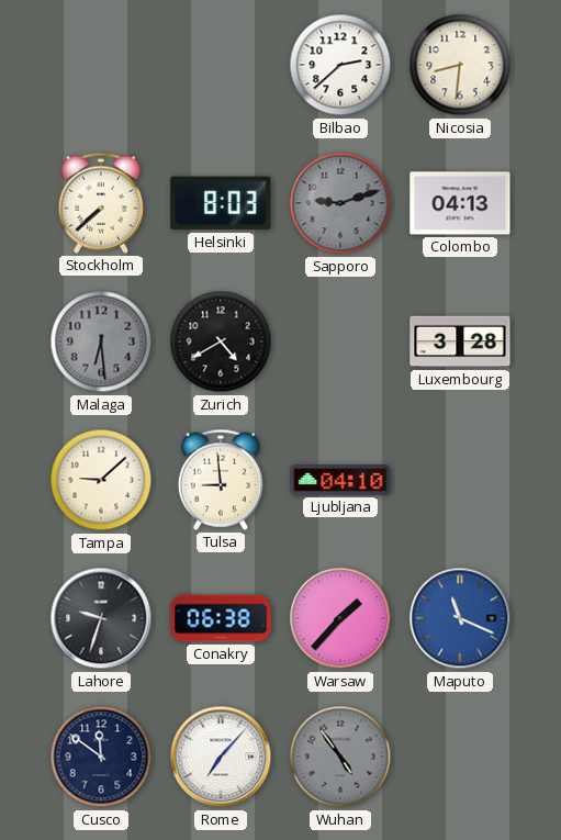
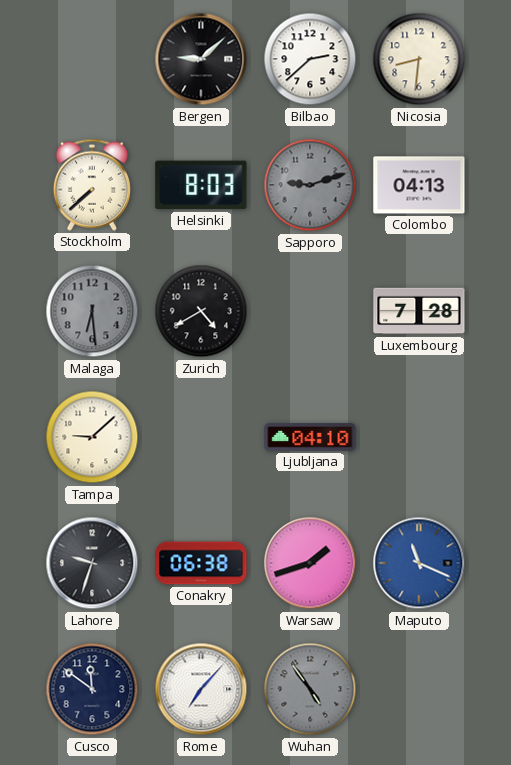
Bergen: none -> 9:08 (201, 59)
Luxembourg: 3:28 -> 7:28 (419, 311)
Tulsa: 8:59 -> none (221, 480)
Warsaw: 1:37 -> 1:42 (310, 563)
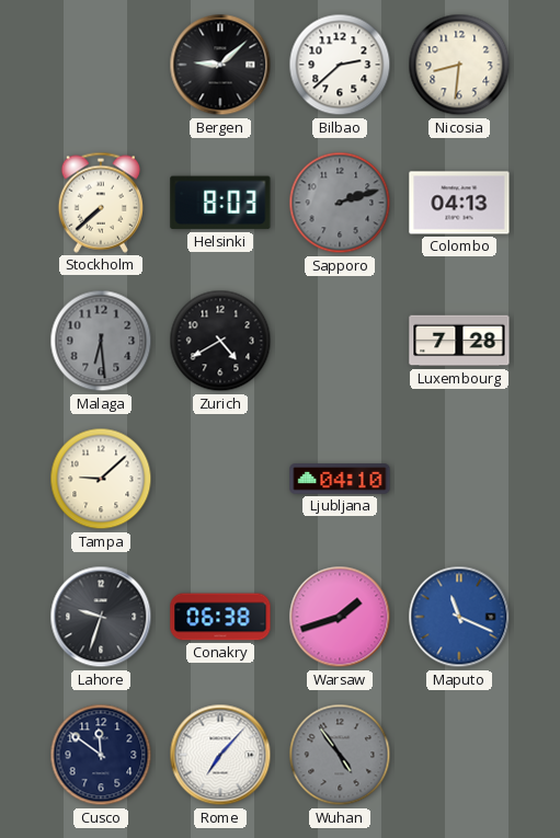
Sapporo: 9:12 -> 2:12 (340, 203)
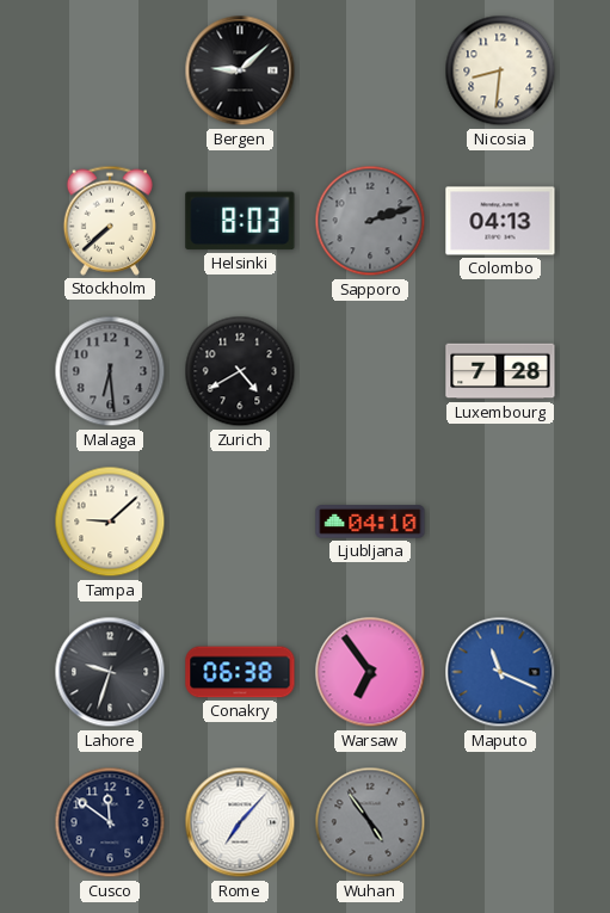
Bilbao: 2:38 -> none (340, 65)
Warsaw: 1:42 -> 6:54 (370, 672)
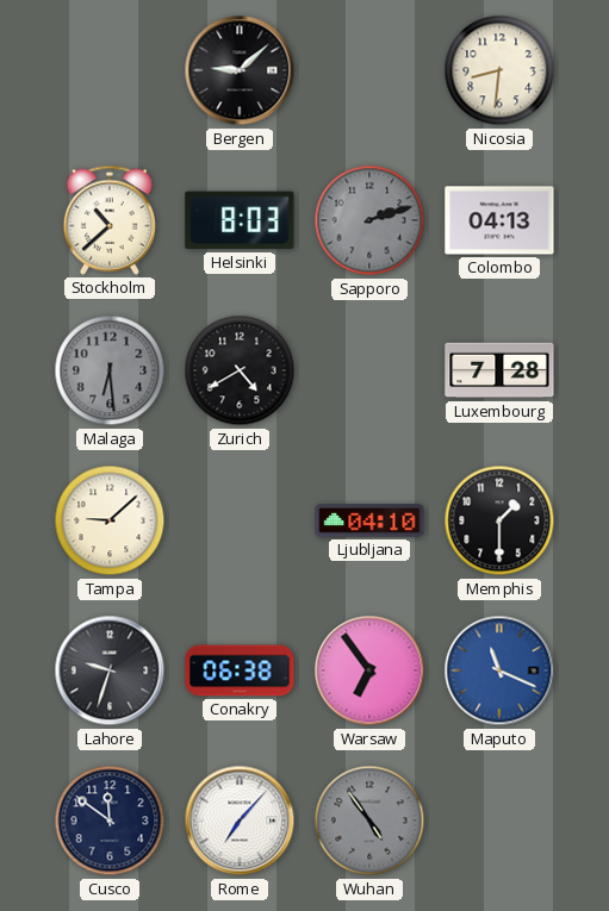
Stockholm: 7:38 -> 10:38 (110, 220)
Memphis: none -> 1:30 (499, 520)
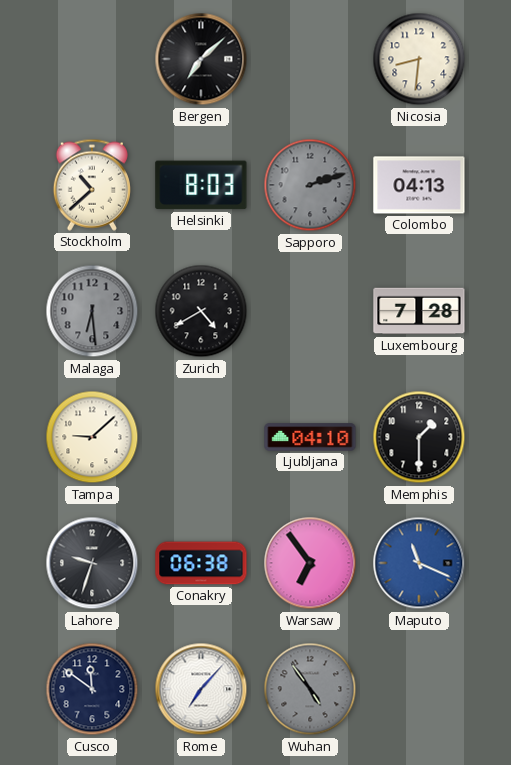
Bergen: 9:08 -> 7:08 (201, 59)
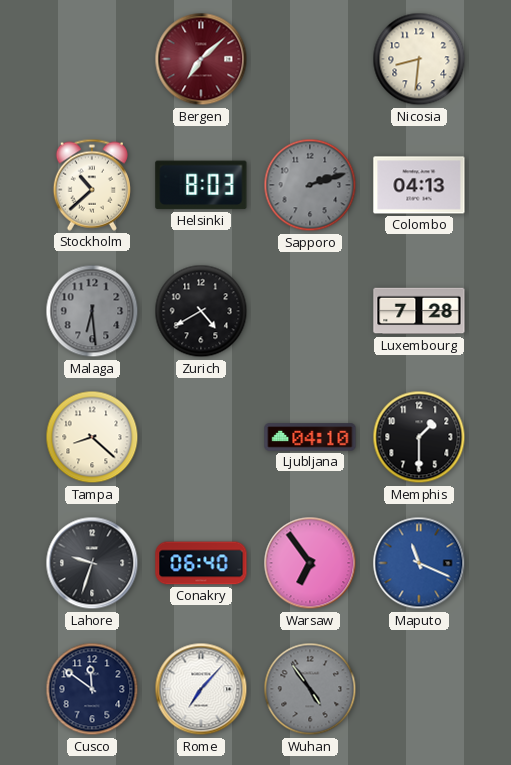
Bergen dial: black -> burgundy (201, 59)
Tampa: 9:08 -> 8:22 (92, 437)
Conakry: 06:38 -> 06:40 (201, 563)
